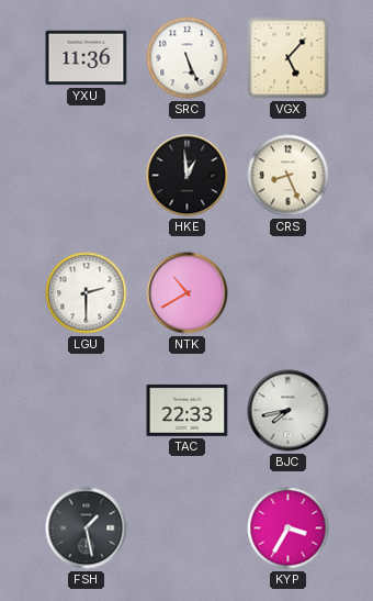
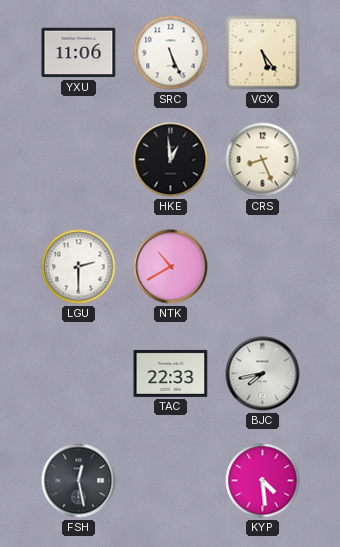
YXU: 11:36 -> 11:06 (79, 53)
VGX: 5:07 -> 5:24 (263, 53)
FSH: 1:28 -> 12:28 (79, 481)
KYP: 3:35 -> 4:29 (263, 481)
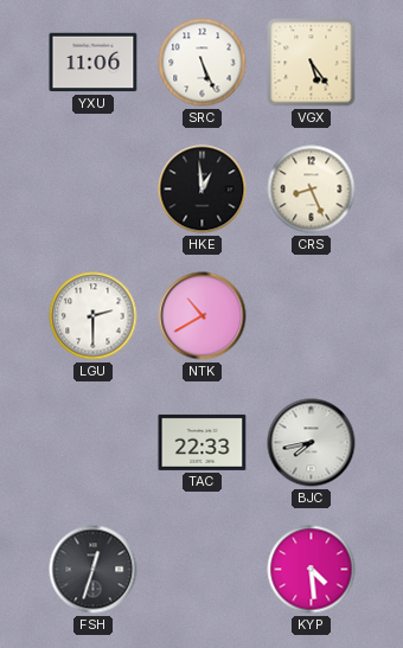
FSH: 12:28 -> 12:33 (94, 570)
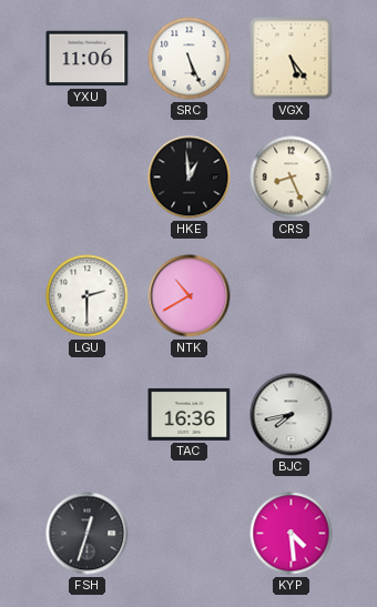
TAC: 22:33 -> 16:36 (190, 414)
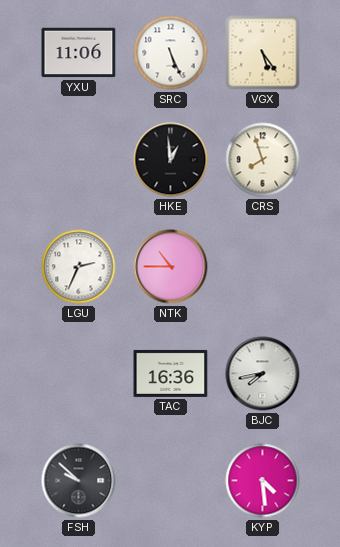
CRS: 8:26 -> 7:57 (263, 160)
LGU: 2:30 -> 2:34 (79, 267)
NTK: 10:40 -> 10:45 (171, 267)
FSH: 12:33 -> 9:52 (79, 481)
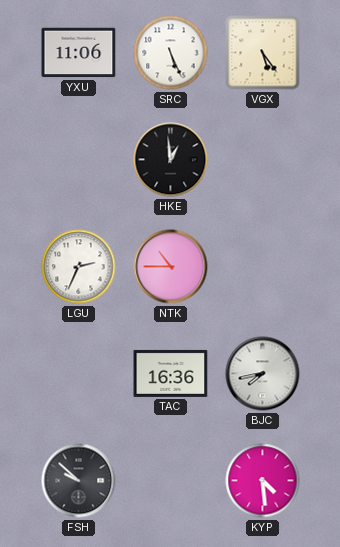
CRS: 7:57 -> none (263, 160)
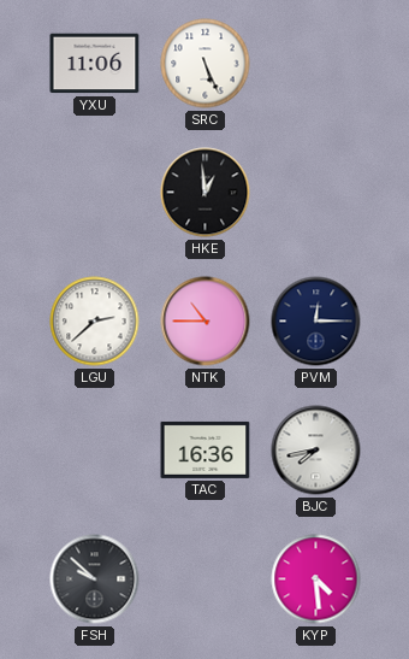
VGX: 5:24 -> none (263, 53)
LGU: 2:34 -> 2:38 (95, 322)
PVM: none -> 12:15 (316, 322)
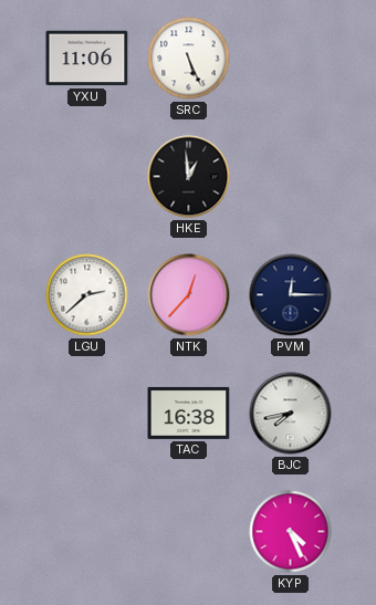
NTK: 10:45 -> 12:37 (189, 295)
TAC: 16:36 -> 16:38 (189, 413)
FSH: 9:52 -> none (95, 579)
KYP: 4:29 -> 4:26 (291, 532)
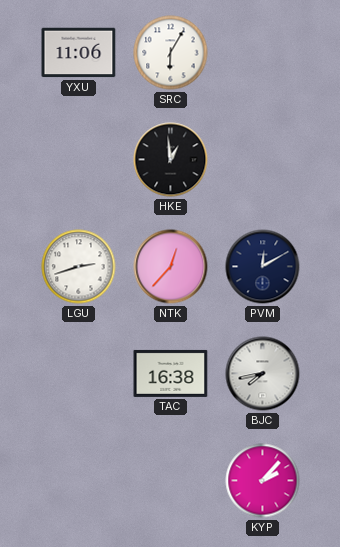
SRC: 5:26 -> 6:05 (171, 53)
LGU: 2:38 -> 2:42 (79, 267)
PVM: 12:15 -> 12:10 (263, 267)
KYP: 4:26 -> 2:07 (263, 481)
